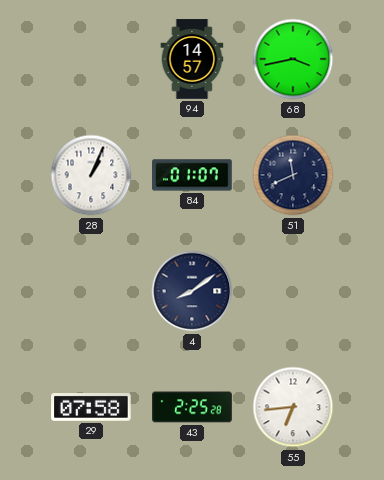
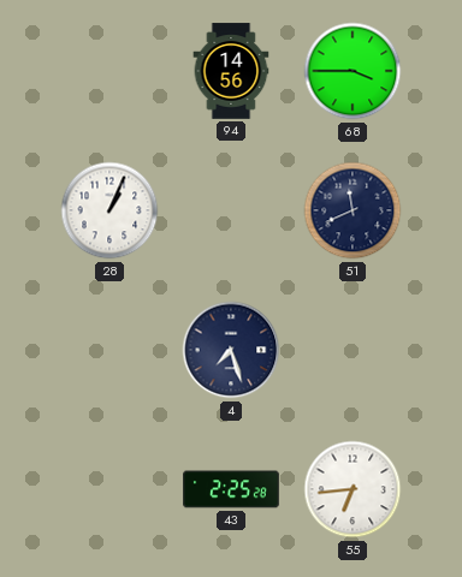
94: 14:57 -> 14:56 (231, 71)
68: 3:43 -> 3:45 (353, 71)
84: 01:07 -> none (192, 175)
4: 8:09 -> 7:27 (231, 350)
29: 07:58 -> none (91, 408)
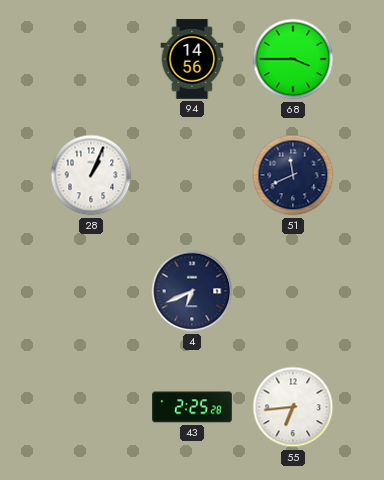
4: 7:27 -> 6:41 (192, 291)
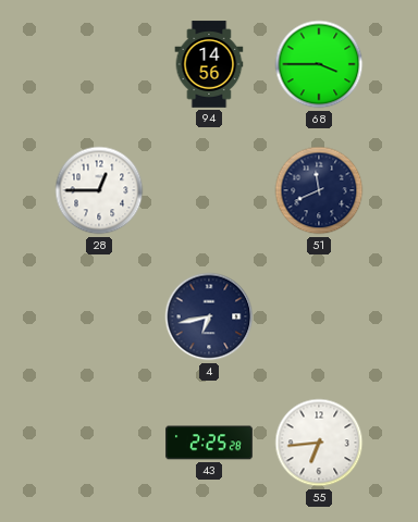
28: 1:04 -> 12:45 (99, 190)
4: 6:41 -> 6:43 (209, 316)
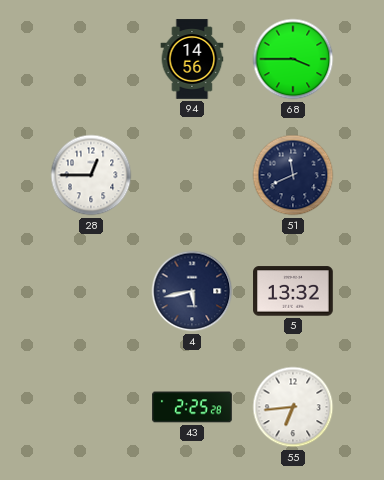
4: 6:43 -> 5:43 (192, 291)
5: none -> 13:32 (293, 291)
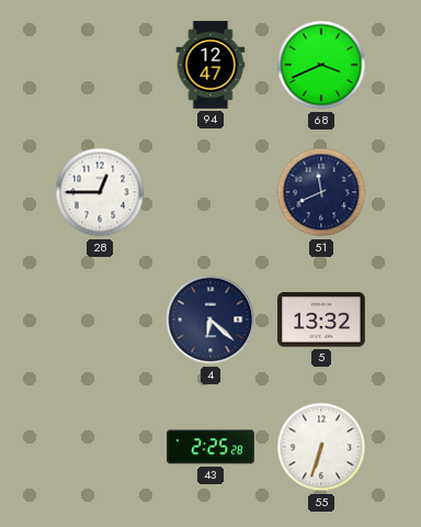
94: 14:56 -> 12:47 (210, 65)
68: 3:45 -> 3:41 (321, 65)
4: 5:43 -> 6:22 (210, 319)
55: 6:44 -> 6:33 (321, 447)
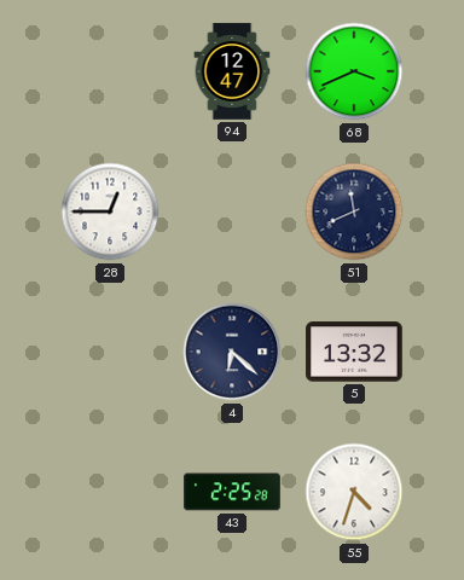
55: 6:33 -> 4:33 (354, 492)
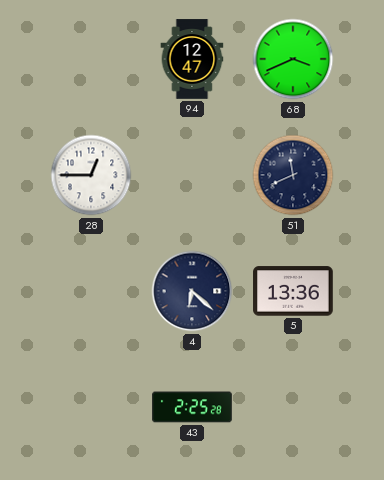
5: 13:32 -> 13:36 (293, 291)
55: 4:33 -> none (354, 492)
